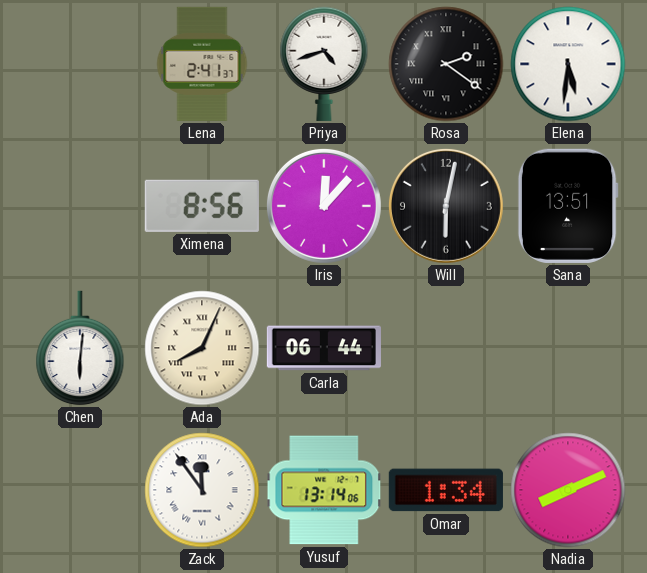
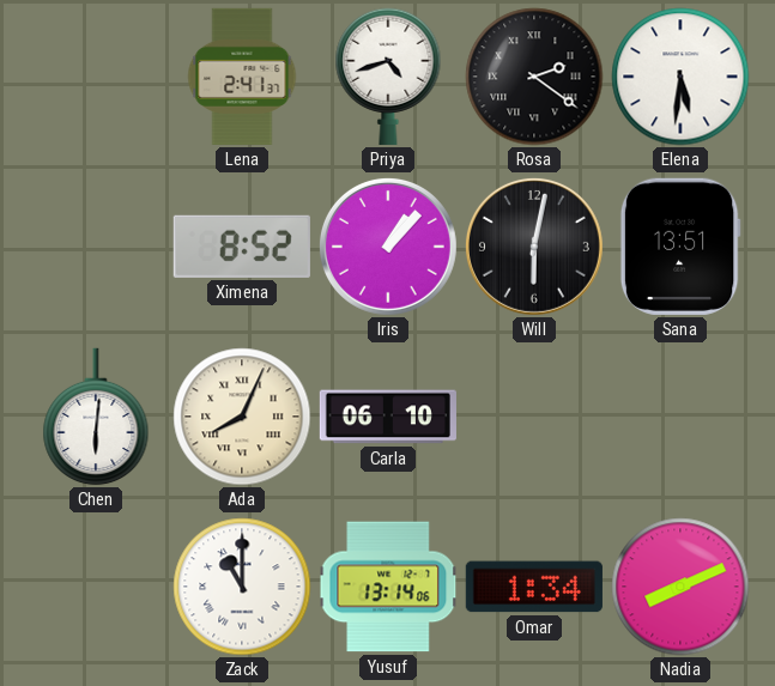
Ximena: 8:56 -> 8:52 (242, 247)
Iris: 12:07 -> 1:07 (388, 247)
Carla: 06:44 -> 06:10 (388, 417)
Zack: 11:54 -> 11:00 (242, 587)
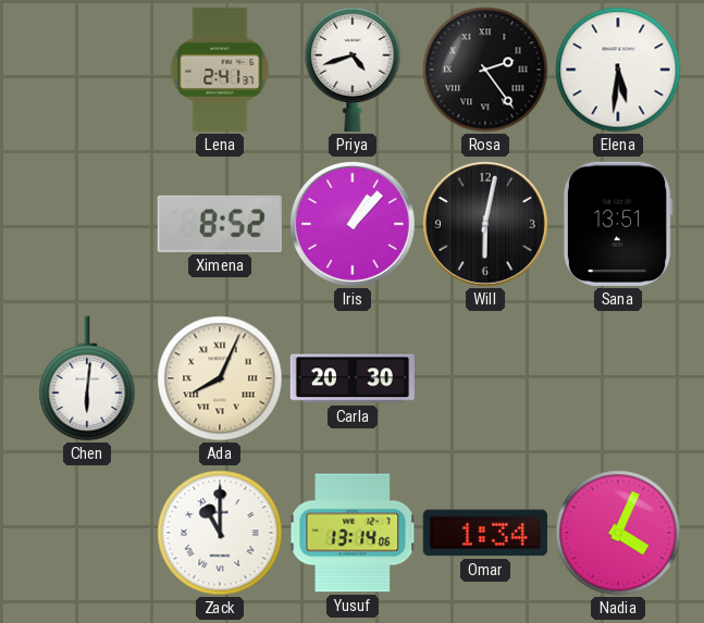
Rosa: 2:21 -> 2:24 (485, 70)
Carla: 06:10 -> 20:30 (353, 378)
Nadia: 8:11 -> 4:04 (618, 533)
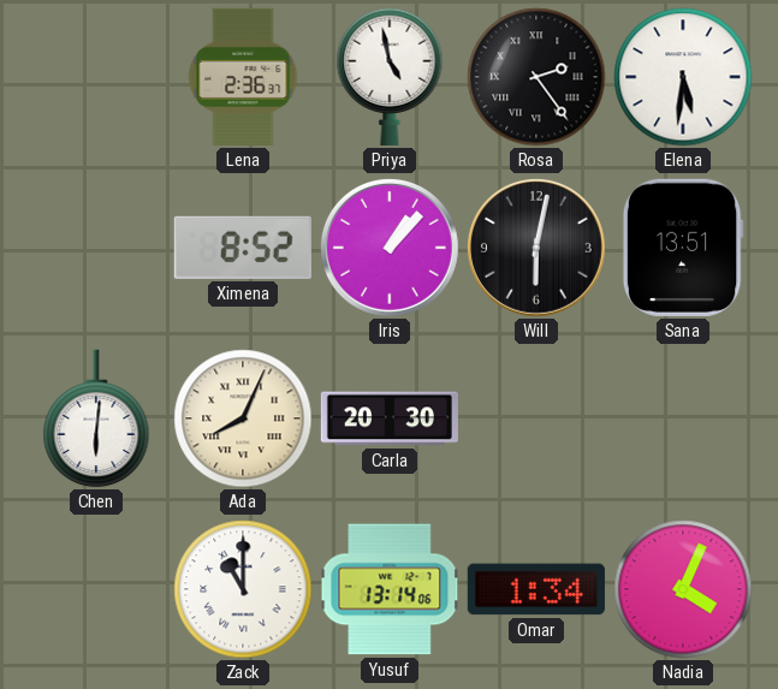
Lena: 2:41 -> 2:36 (243, 77)
Priya: 4:42 -> 4:58 (390, 77)
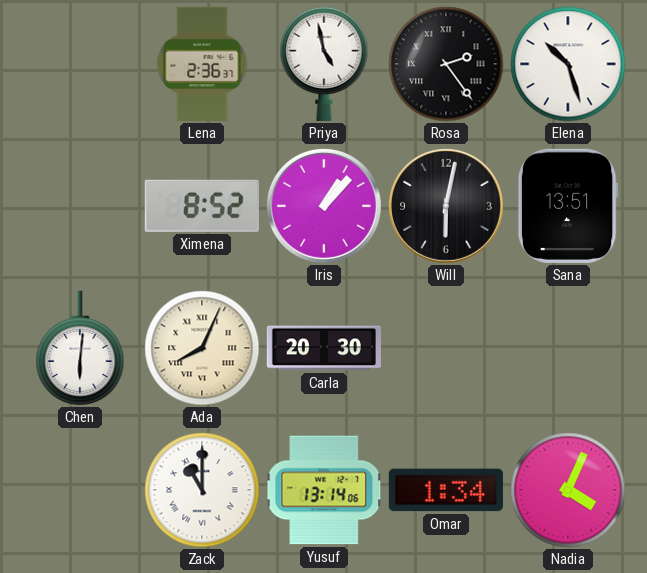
Elena: 5:31 -> 10:27 (568, 64)
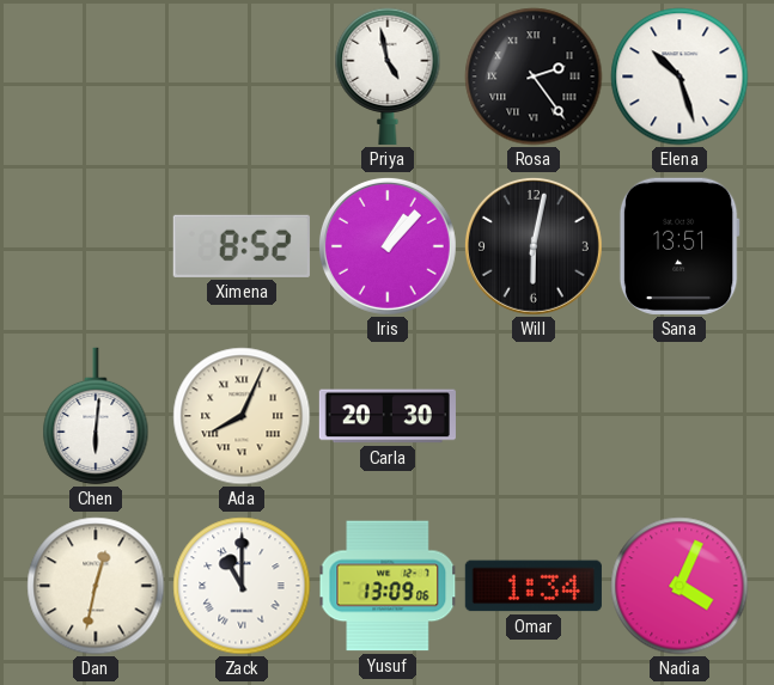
Lena: 2:36 -> none (202, 64)
Dan: none -> 12:32 (96, 586)
Yusuf: 13:14 -> 13:09 (388, 586)
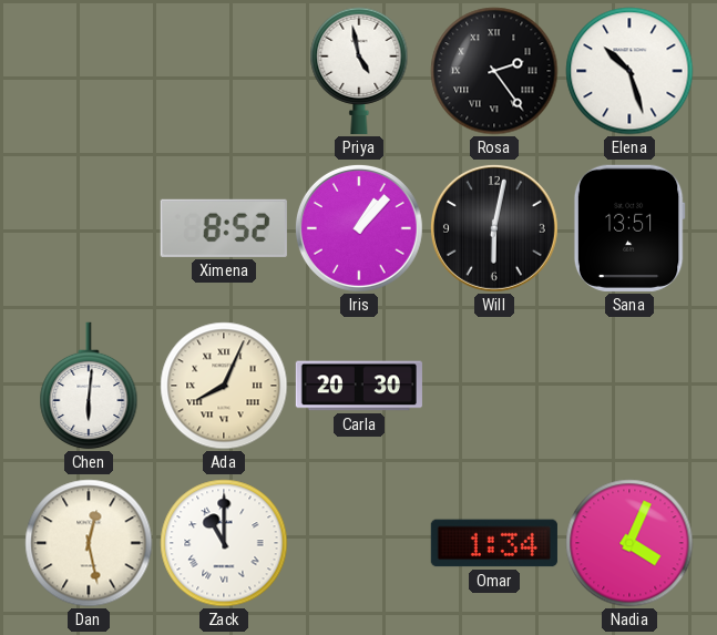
Dan: 12:32 -> 12:28 (89, 543)
Yusuf: 13:09 -> none (388, 586)
